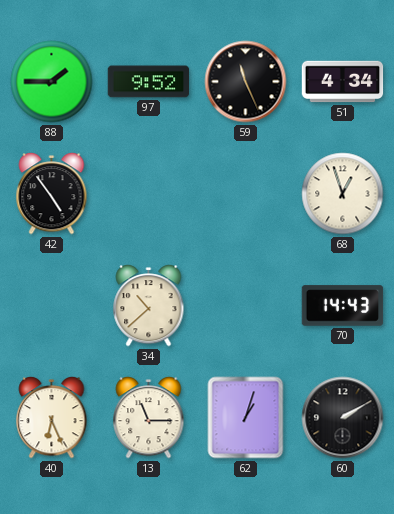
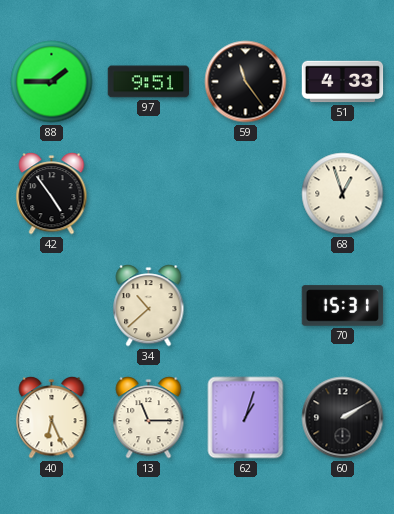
97: 9:52 -> 9:51 (149, 82)
59: 11:26 -> 11:24 (246, 82)
51: 4:34 -> 4:33 (343, 82)
70: 14:43 -> 15:31 (343, 306)
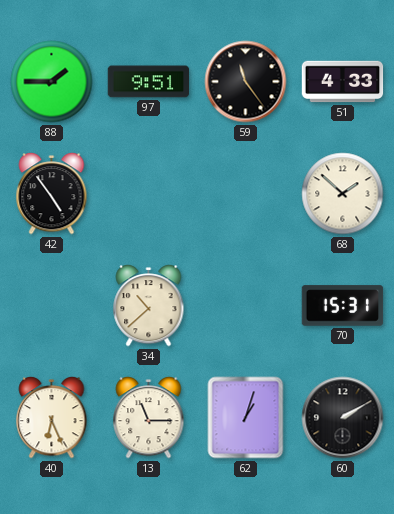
68: 12:57 -> 1:52 (343, 194)
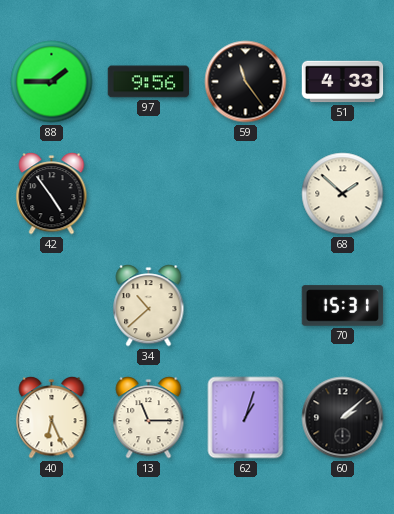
97: 9:51 -> 9:56 (149, 82)
60: 2:10 -> 2:08 (343, 418)
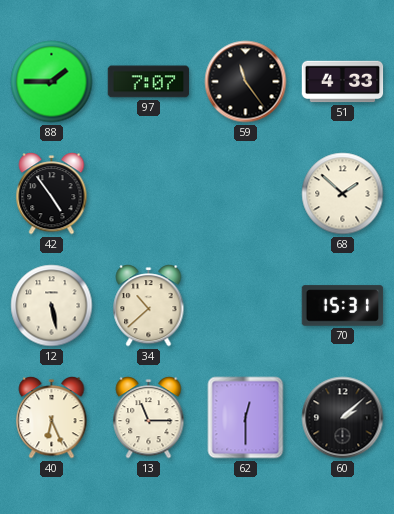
97: 9:56 -> 7:07 (149, 82)
12: none -> 5:28 (52, 306)
62: 1:03 -> 12:30 (246, 418)
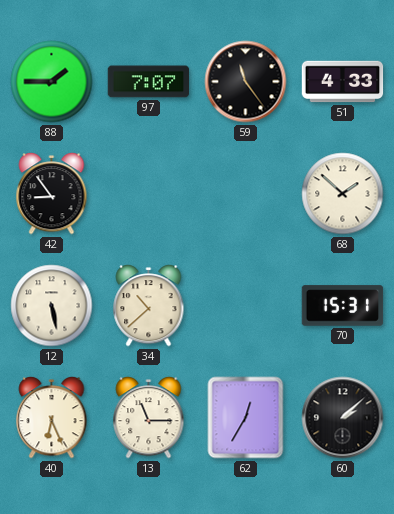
42: 4:54 -> 8:54 (52, 194)
62: 12:30 -> 12:35 (246, 418)
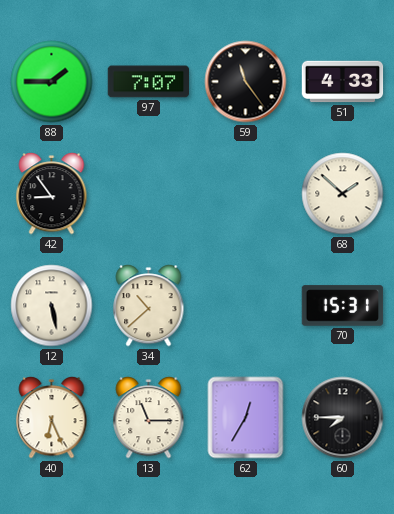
60: 2:08 -> 7:45 (343, 418)
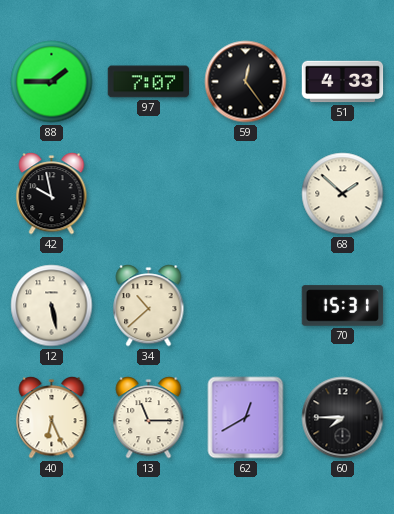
59: 11:24 -> 12:24 (246, 82)
42: 8:54 -> 9:58 (52, 194)
62: 12:35 -> 12:40 (246, 418)
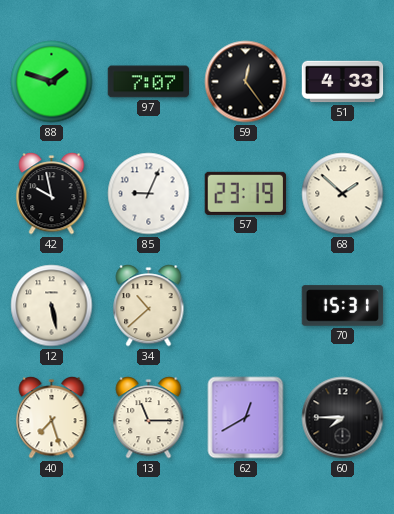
88: 1:45 -> 1:48 (52, 82)
85: none -> 9:04 (149, 194)
57: none -> 23:19 (246, 193)
40: 6:26 -> 7:27 (52, 418)
